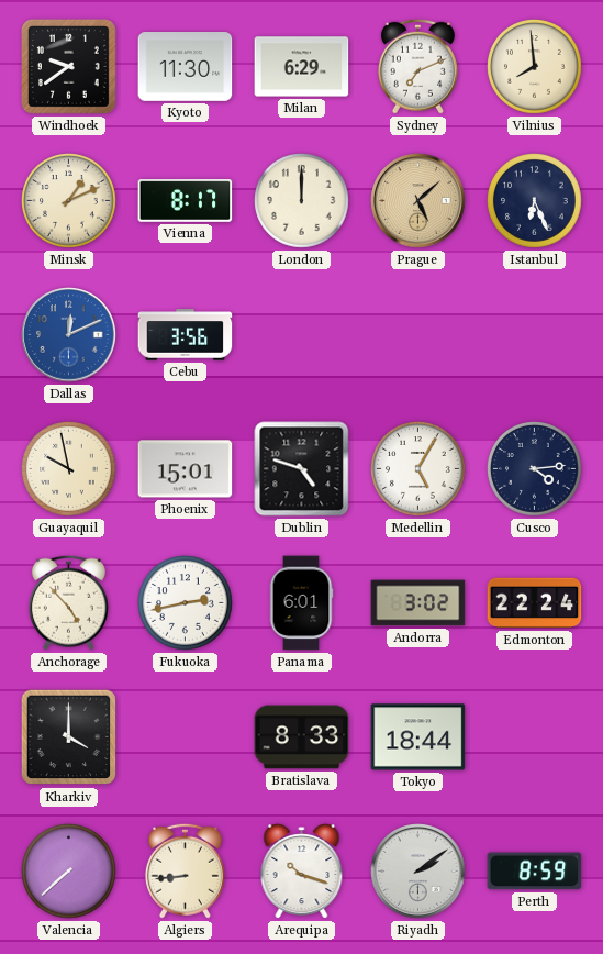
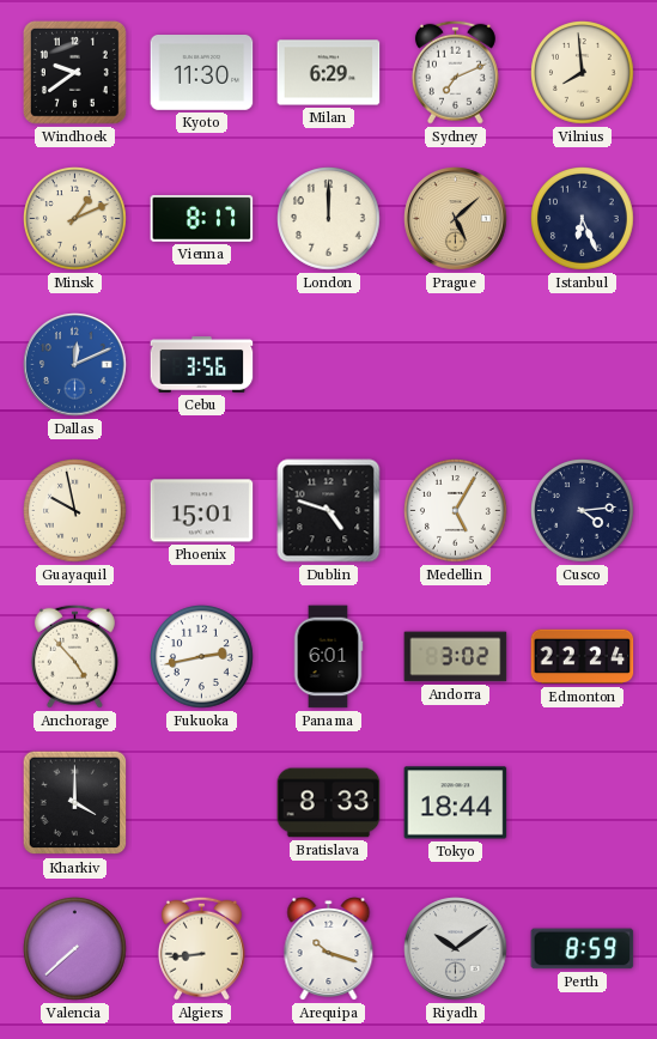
Riyadh: 2:09 -> 10:09 (456, 949)
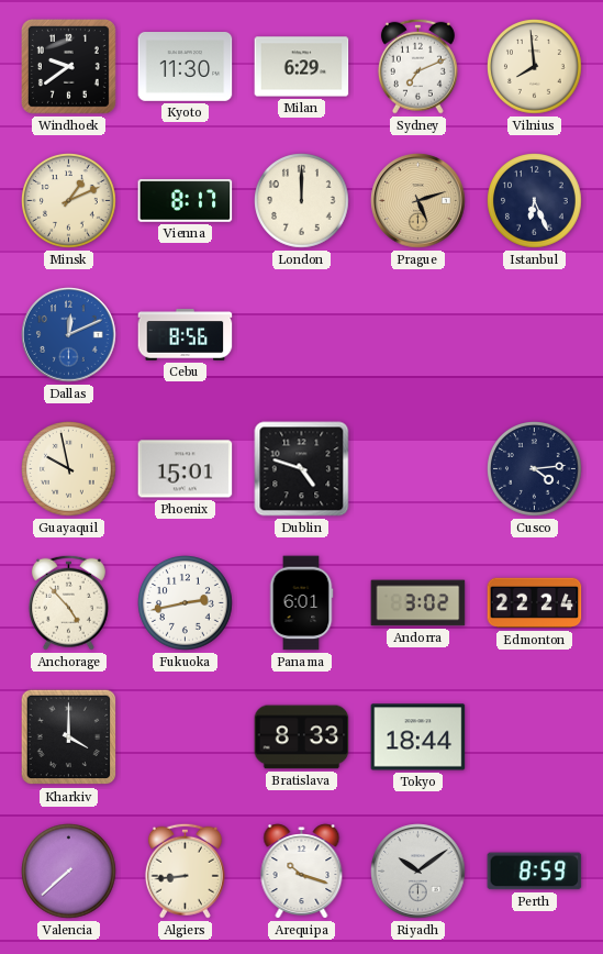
Prague: 5:08 -> 5:12 (418, 201)
Cebu: 3:56 -> 8:56 (186, 335)
Medellin: 5:05 -> none (456, 511)
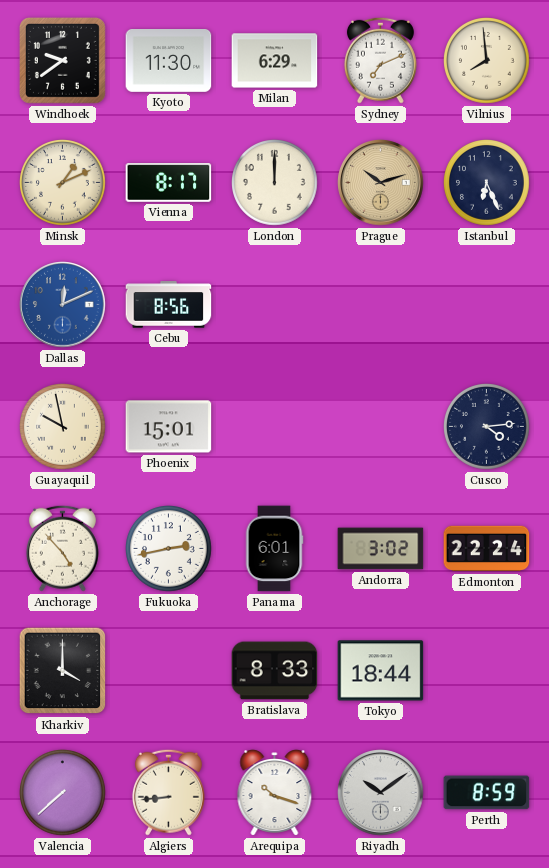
Prague: 5:12 -> 10:12 (381, 183)
Dublin: 4:48 -> none (302, 469)
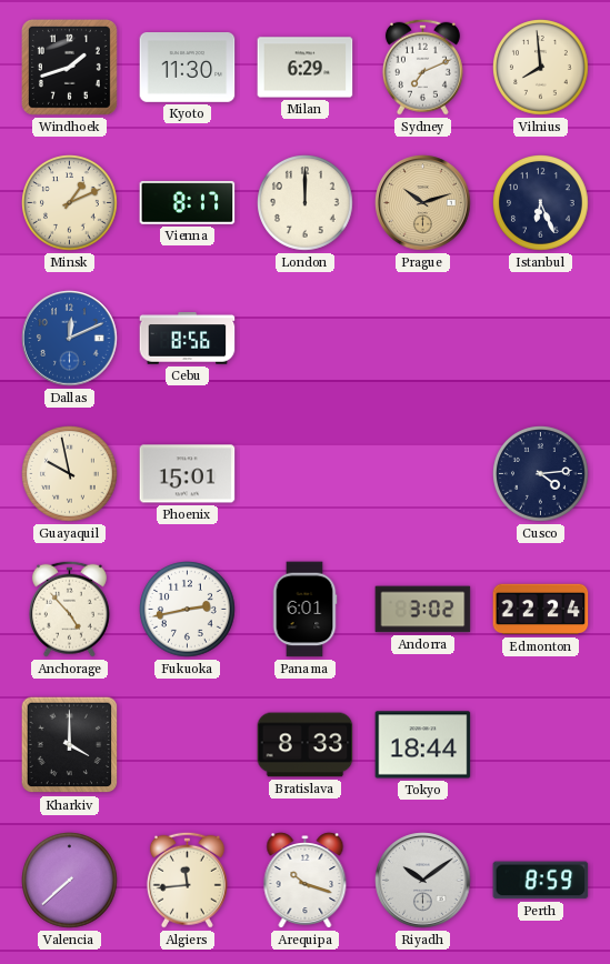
Windhoek: 9:39 -> 1:42 (69, 67)
Algiers: 8:44 -> 11:44 (187, 880)
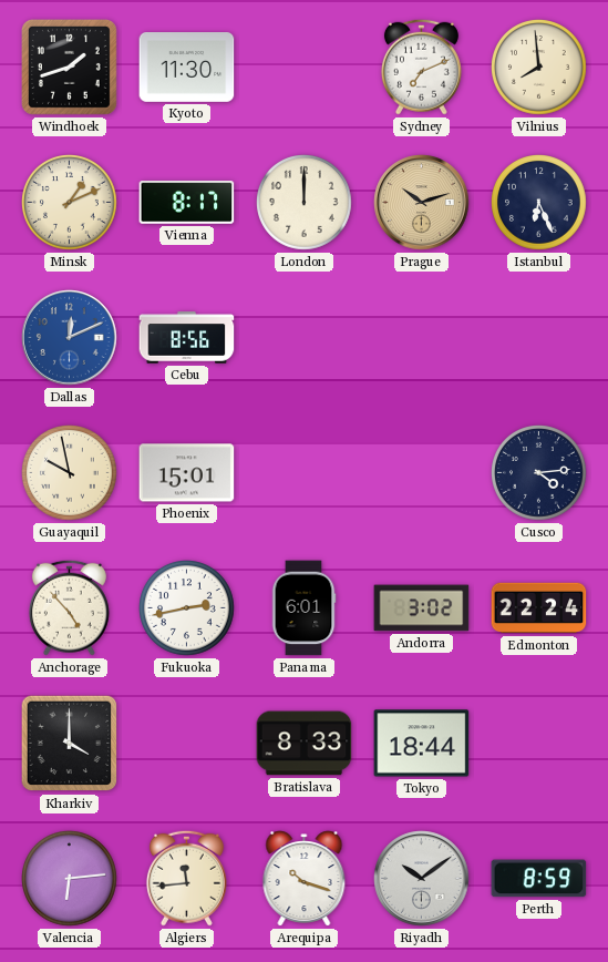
Milan: 6:29 -> none (306, 68)
Valencia: 7:38 -> 6:14 (70, 879)
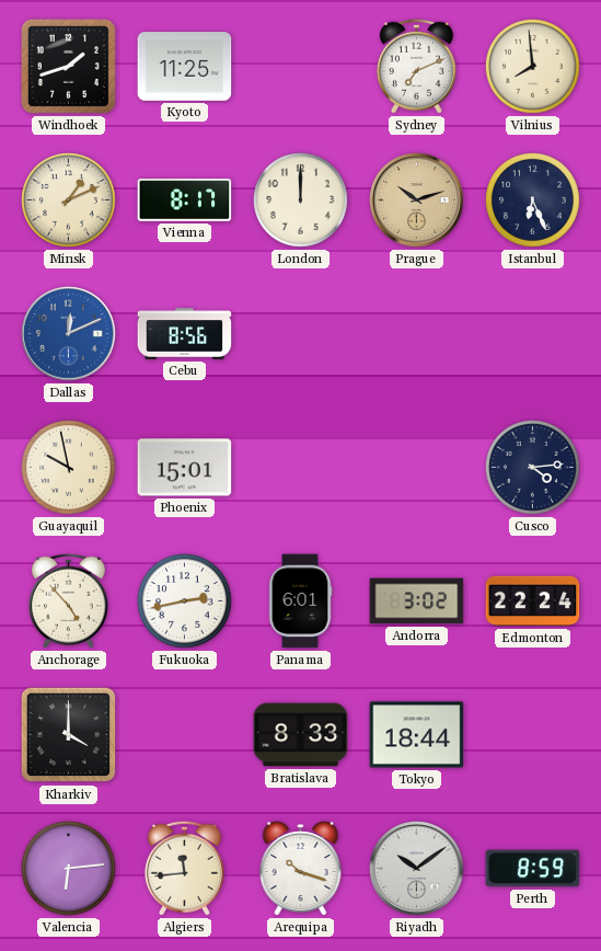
Kyoto: 11:30 -> 11:25 (185, 67)
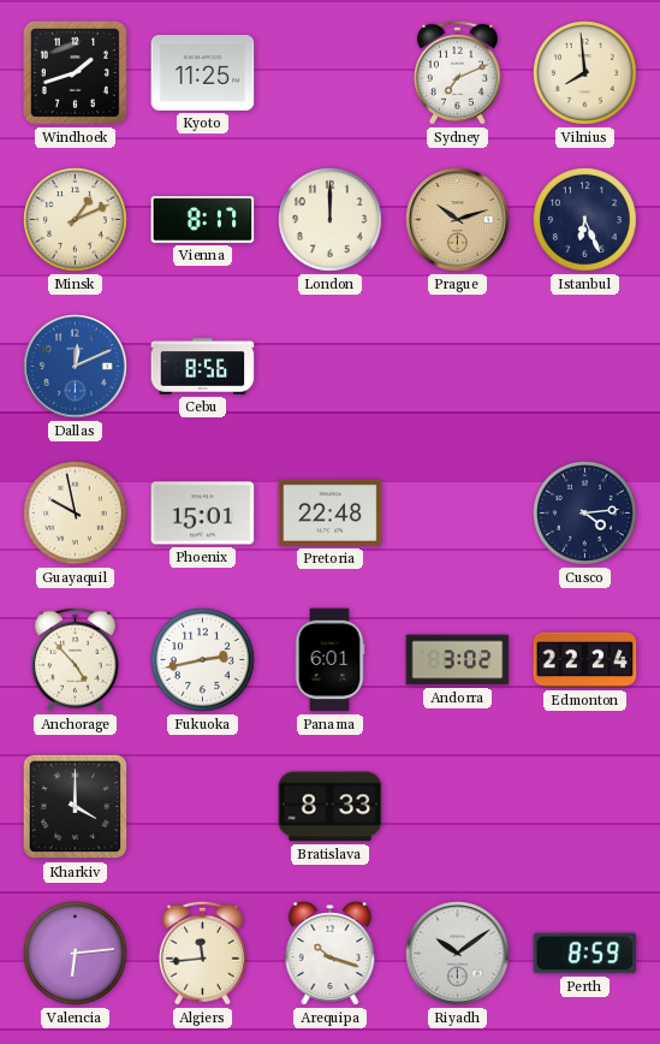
Pretoria: none -> 22:48 (331, 512)
Tokyo: 18:44 -> none (417, 735)
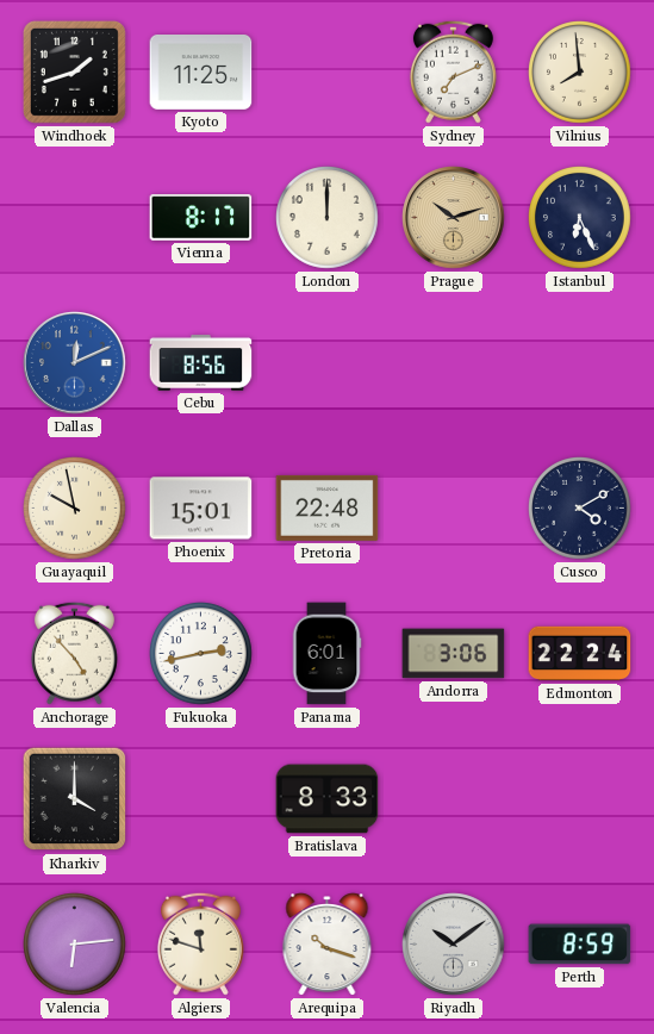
Minsk: 1:11 -> none (76, 220)
Cusco: 4:14 -> 4:10 (580, 509)
Andorra: 3:02 -> 3:06 (454, 654)
Algiers: 11:44 -> 11:48 (200, 943)
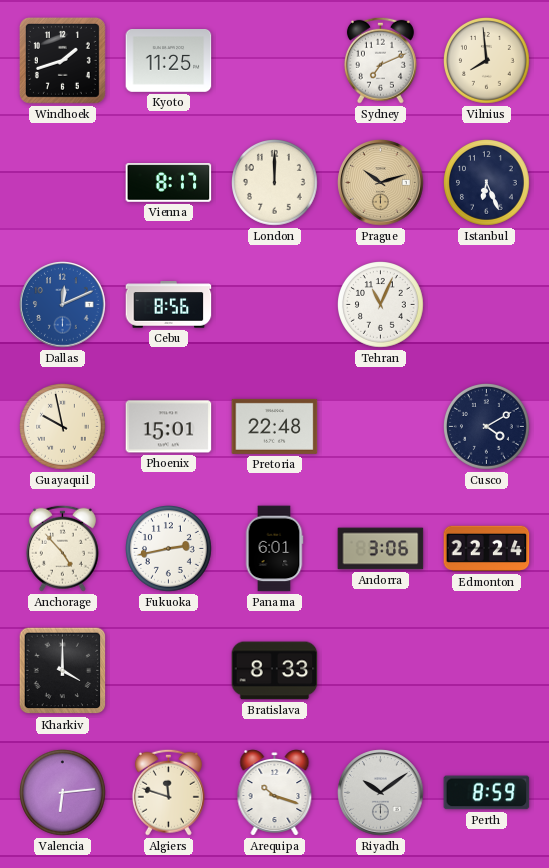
Tehran: none -> 11:04 (381, 305)
